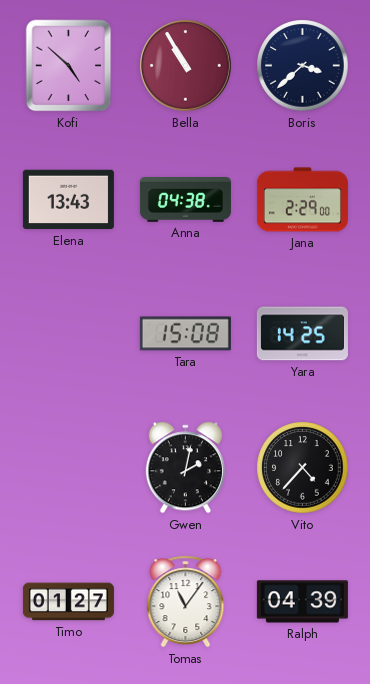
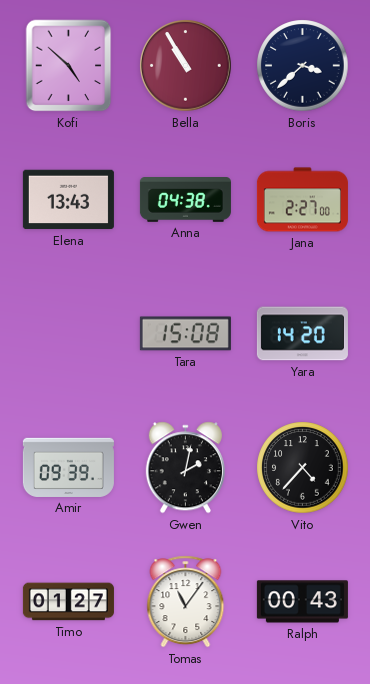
Jana: 2:29 -> 2:27 (302, 200)
Yara: 14:25 -> 14:20 (302, 334)
Amir: none -> 09:39 (68, 467)
Ralph: 04:39 -> 00:43 (302, 602)
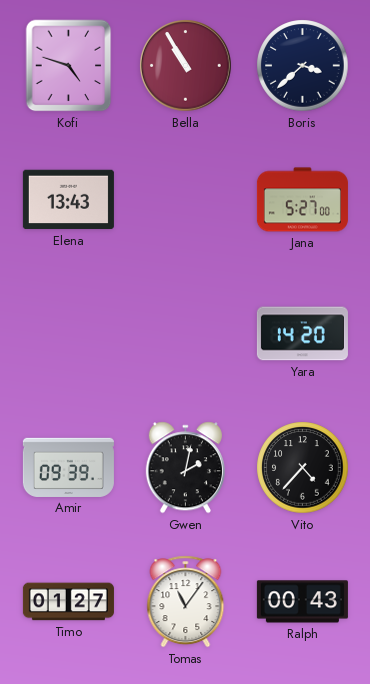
Kofi: 4:52 -> 4:48 (69, 66)
Anna: 04:38 -> none (185, 200)
Jana: 2:27 -> 5:27 (302, 200)
Tara: 15:08 -> none (185, 334)
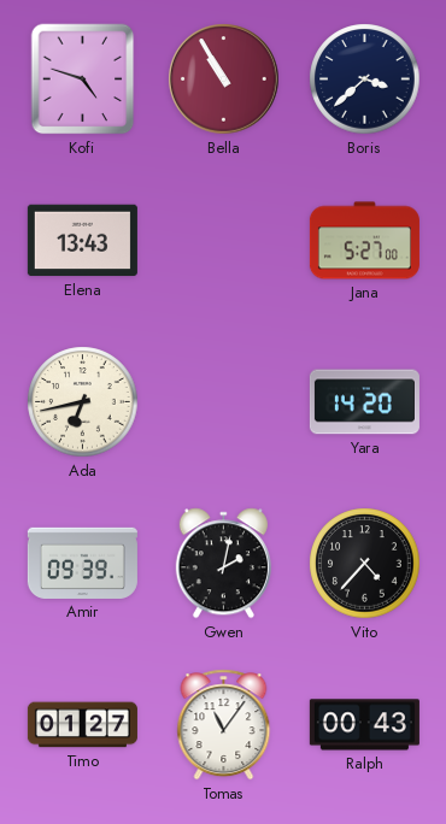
Ada: none -> 6:43 (83, 402)
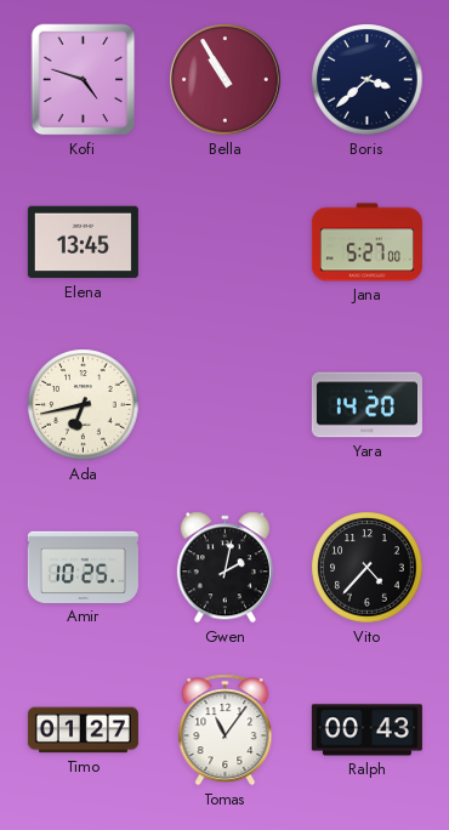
Elena: 13:43 -> 13:45 (83, 243)
Amir: 09:39 -> 10:25 (83, 567)
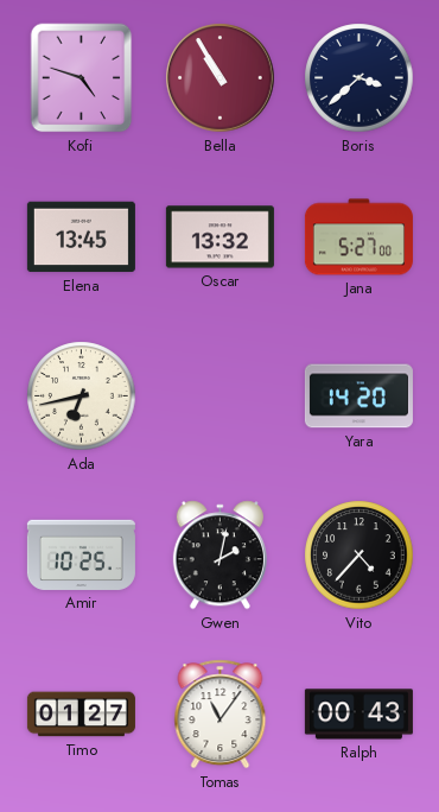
Oscar: none -> 13:32 (220, 237)
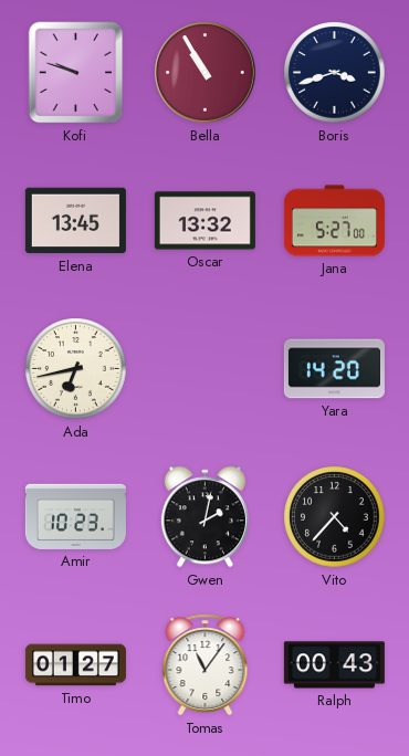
Kofi: 4:48 -> 9:48 (76, 73)
Boris: 3:38 -> 3:42 (335, 73)
Amir: 10:25 -> 10:23 (75, 516)
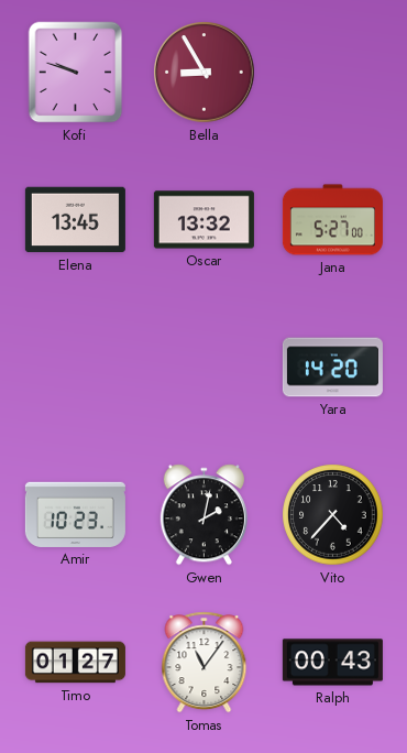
Bella: 10:55 -> 8:55 (205, 73)
Boris: 3:42 -> none (335, 73)
Ada: 6:43 -> none (76, 369)
